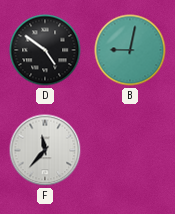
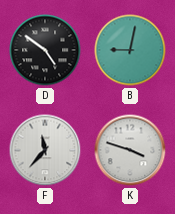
K: none -> 3:48 (130, 150)
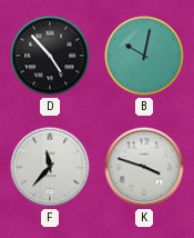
D: 4:51 -> 4:53 (50, 56)
B: 9:02 -> 10:02 (144, 56)
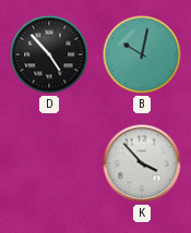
F: 11:37 -> none (50, 167)
K: 3:48 -> 3:53 (142, 163)
